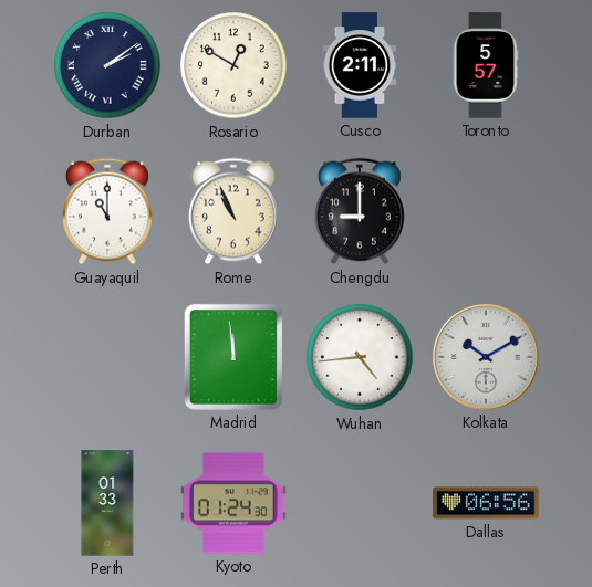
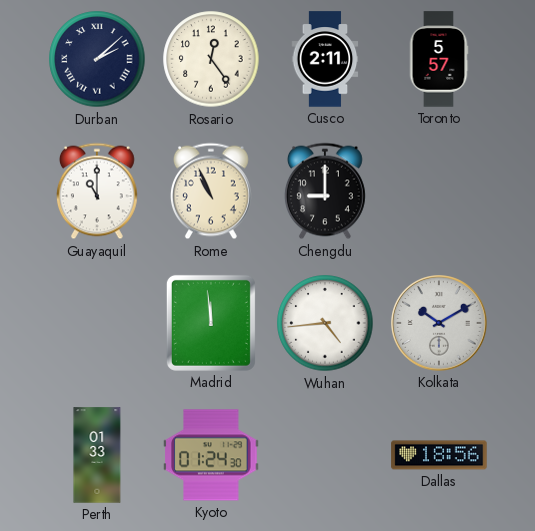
Durban: 2:09 -> 2:08 (97, 59)
Rosario: 12:50 -> 12:24 (211, 59)
Dallas: 06:56 -> 18:56 (439, 455)
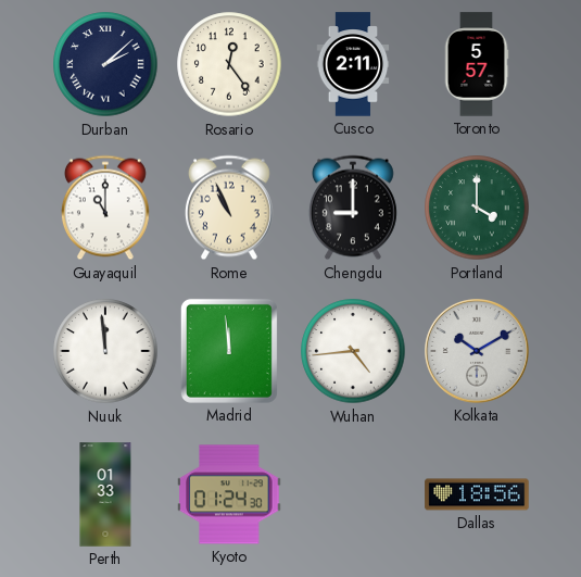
Portland: none -> 4:00 (477, 208)
Nuuk: none -> 11:59 (105, 351)
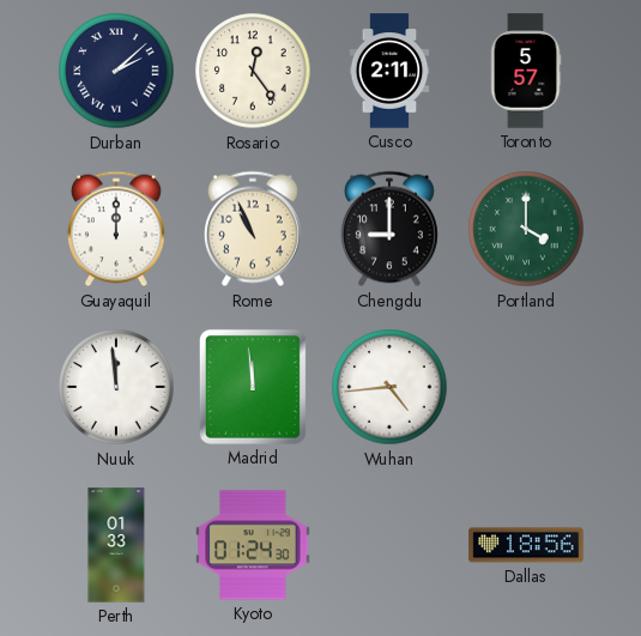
Guayaquil: 11:00 -> 12:00 (116, 229)
Kolkata: 10:10 -> none (477, 351)
